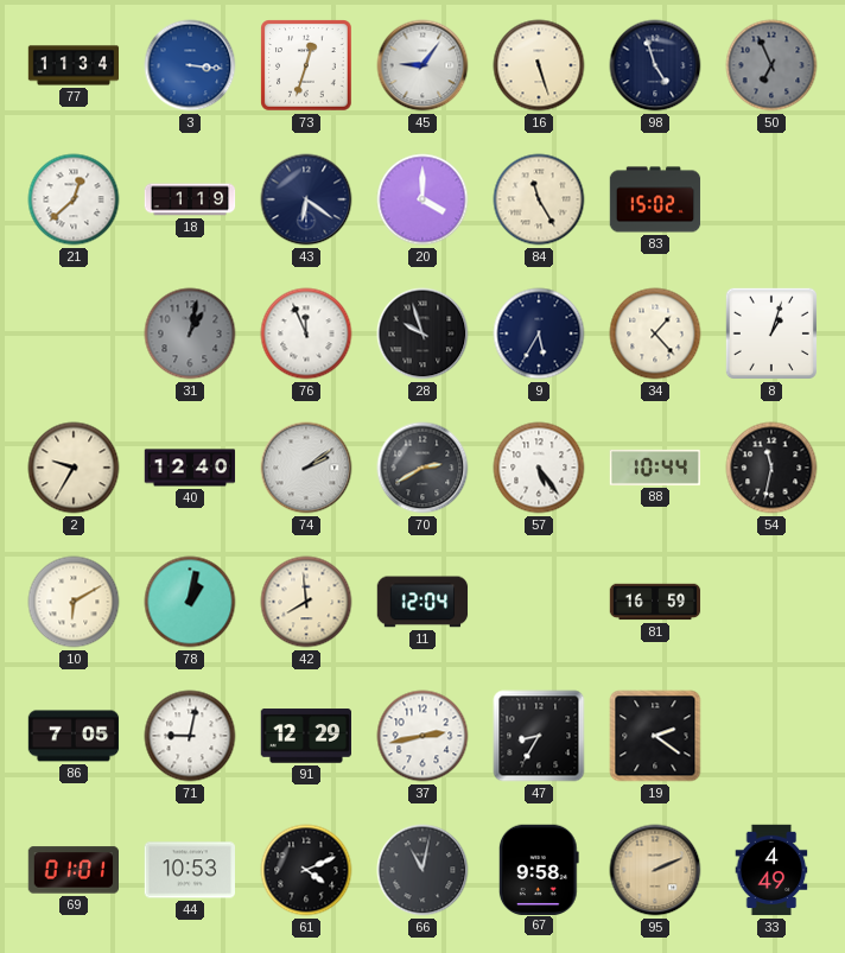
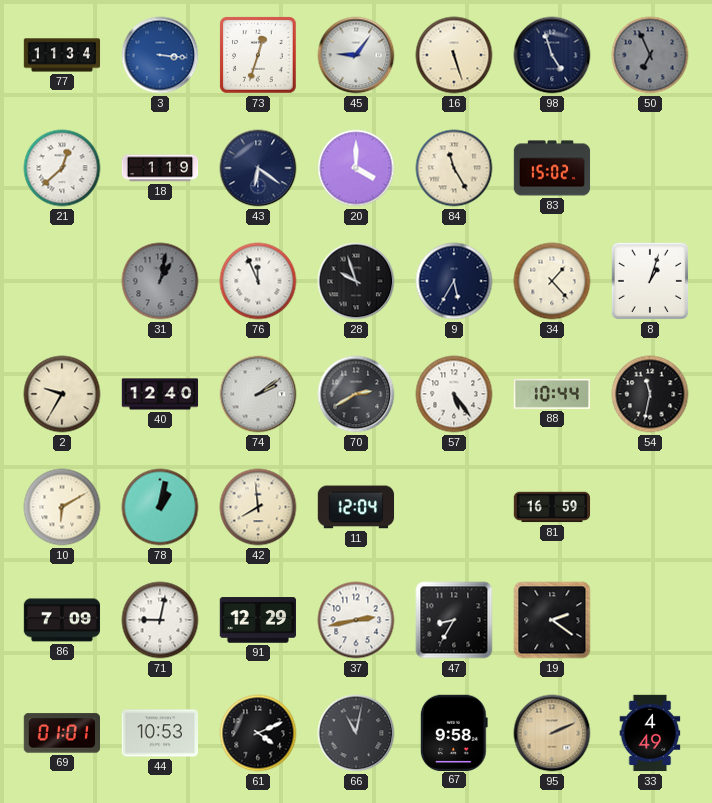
86: 7:05 -> 7:09 (62, 620)
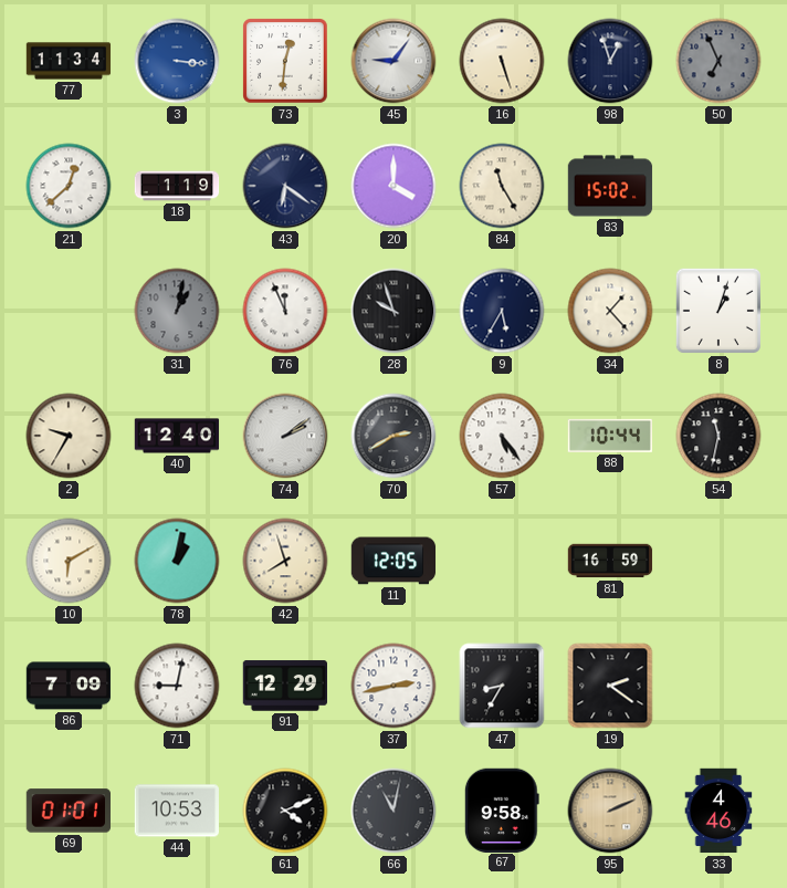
73: 12:33 -> 12:31 (285, 61)
98: 4:57 -> 12:57 (610, 61)
42: 7:59 -> 7:57 (285, 561)
11: 12:04 -> 12:05 (393, 561)
33: 4:49 -> 4:46 (718, 811)
